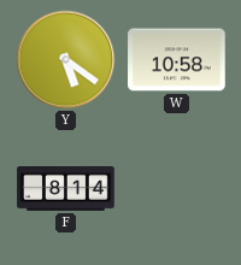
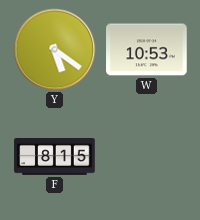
W: 10:58 -> 10:53 (147, 50)
F: 8:14 -> 8:15 (55, 157)
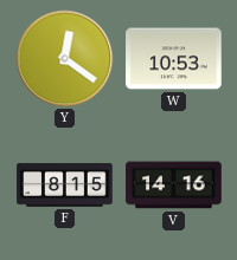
Y: 5:21 -> 12:21 (65, 59)
V: none -> 14:16 (174, 186)
